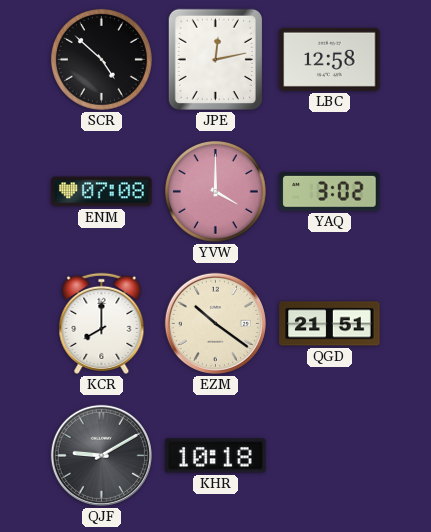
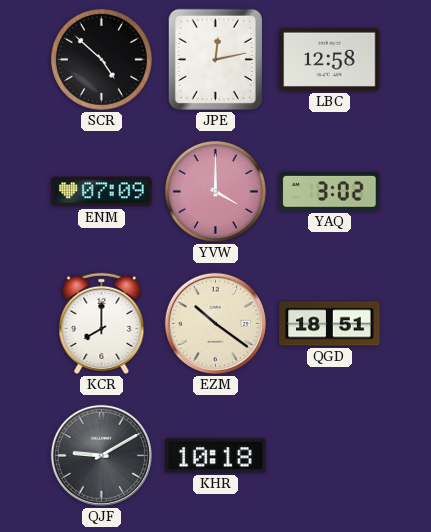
ENM: 07:08 -> 07:09 (102, 192)
QGD: 21:51 -> 18:51 (330, 324)
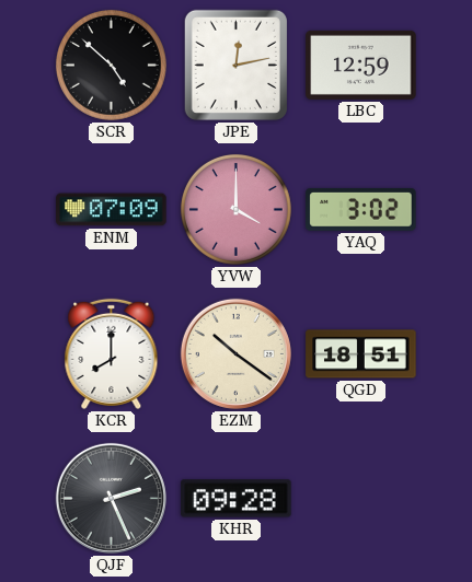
LBC: 12:58 -> 12:59 (361, 65)
QJF: 9:10 -> 2:26 (111, 498)
KHR: 10:18 -> 09:28 (237, 499)
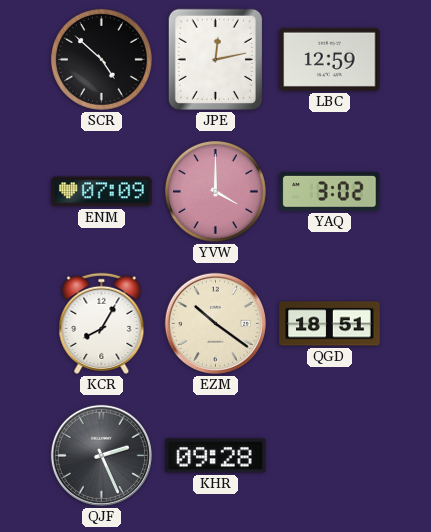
KCR: 8:00 -> 8:05 (102, 323)
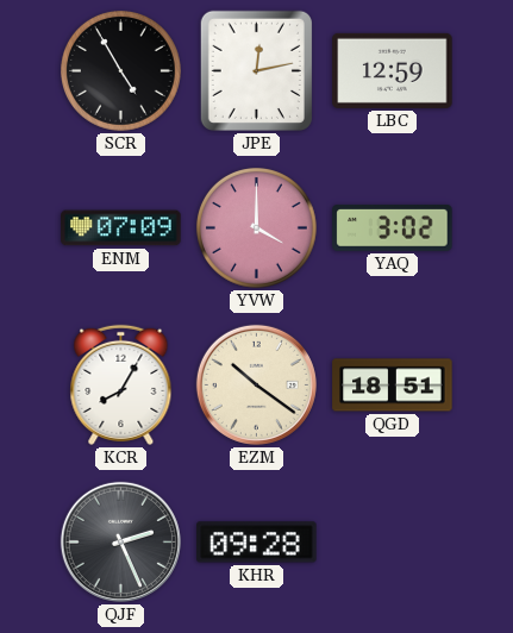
SCR: 4:52 -> 4:55 (120, 70)
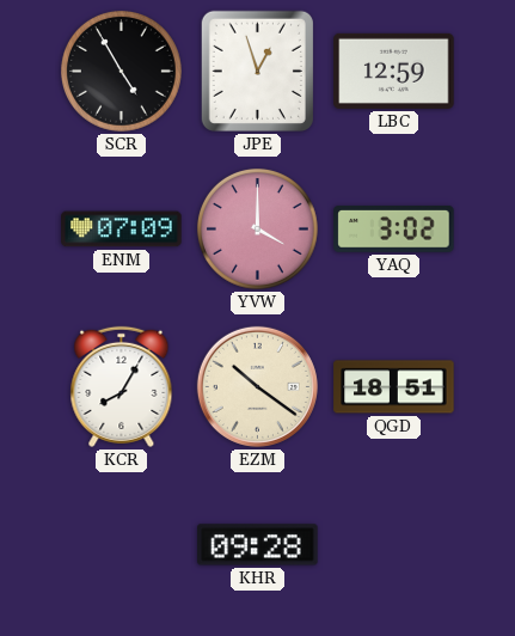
JPE: 12:13 -> 12:57 (257, 71)
QJF: 2:26 -> none (120, 541)
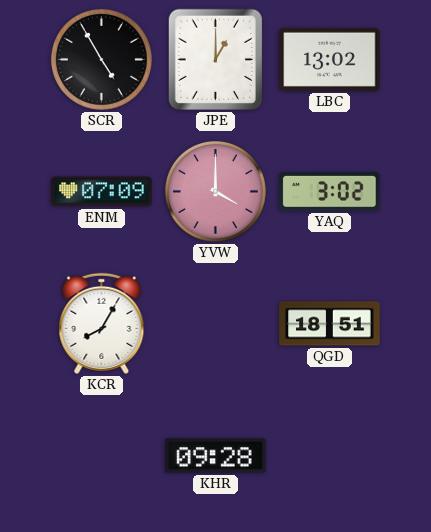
JPE: 12:57 -> 1:00 (215, 59)
LBC: 12:59 -> 13:02 (330, 59)
EZM: 10:21 -> none (257, 386)
